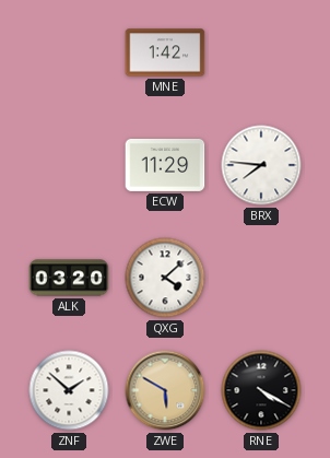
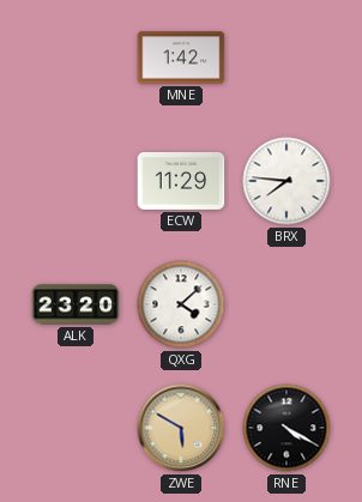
ALK: 03:20 -> 23:20 (76, 304)
ZNF: 1:52 -> none (69, 390)
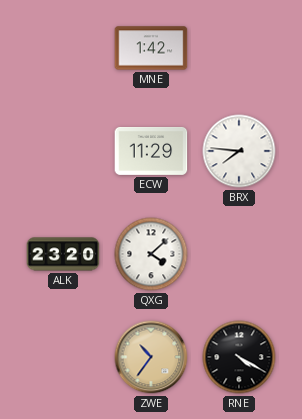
ZWE: 5:50 -> 10:36 (151, 357)
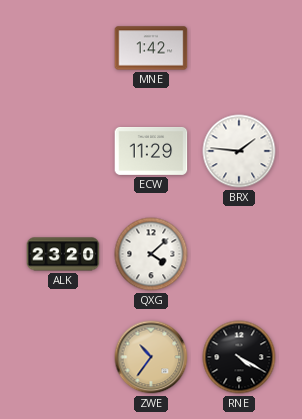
BRX: 7:46 -> 1:46 (239, 151)
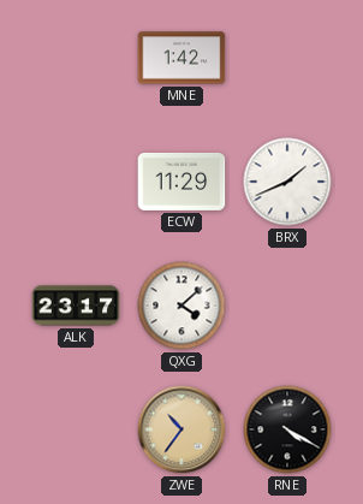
BRX: 1:46 -> 1:41 (287, 182)
ALK: 23:20 -> 23:17 (76, 306)
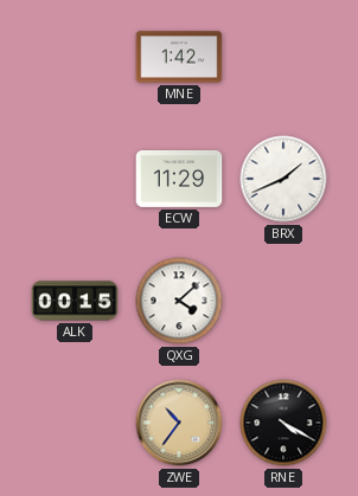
ALK: 23:17 -> 00:15 (75, 301)
